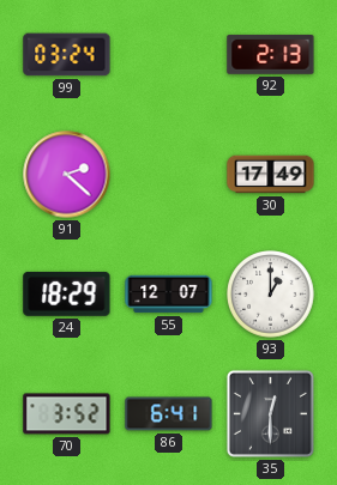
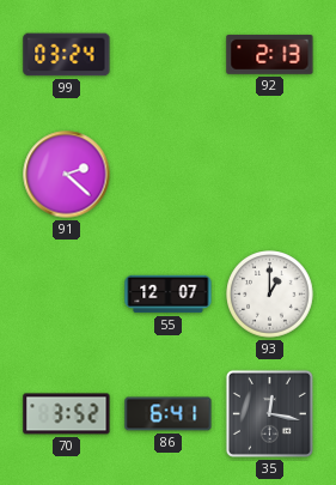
30: 17:49 -> none (271, 175)
24: 18:29 -> none (67, 293)
35: 12:30 -> 12:17 (269, 413)
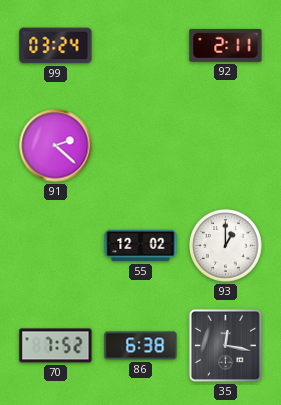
92: 2:13 -> 2:11 (226, 45)
55: 12:07 -> 12:02 (141, 246)
70: 3:52 -> 7:52 (56, 346)
86: 6:41 -> 6:38 (141, 346)
